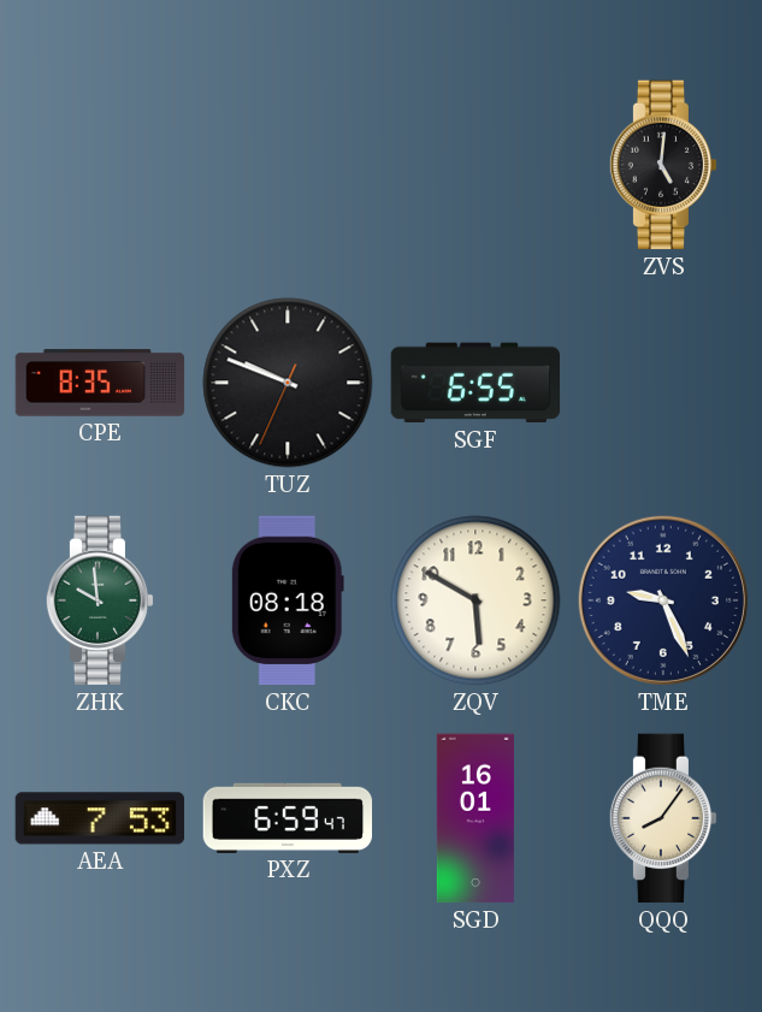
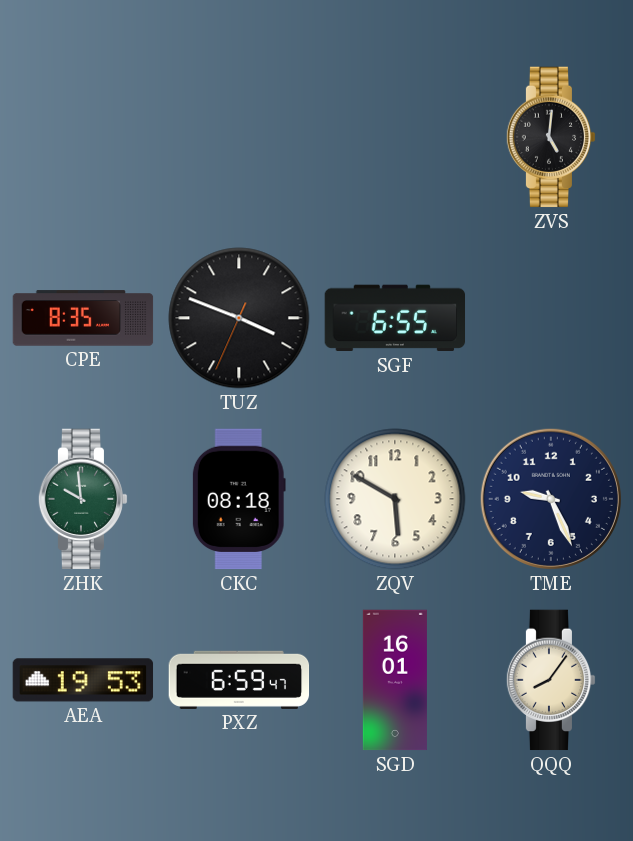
TUZ: 9:48 -> 3:48 (239, 318)
AEA: 7:53 -> 19:53 (83, 680)
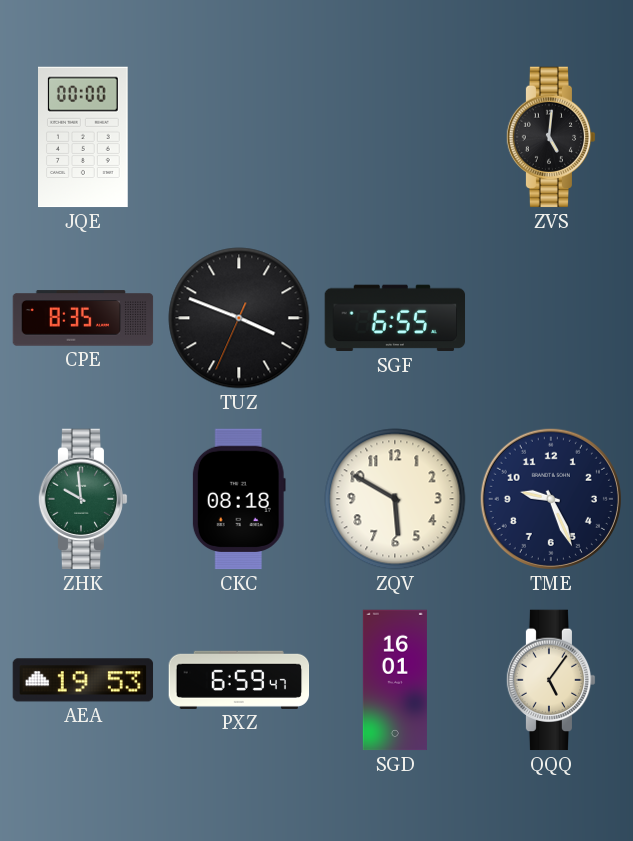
JQE: none -> 00:00 (84, 137)
QQQ: 8:06 -> 5:06 (551, 680)
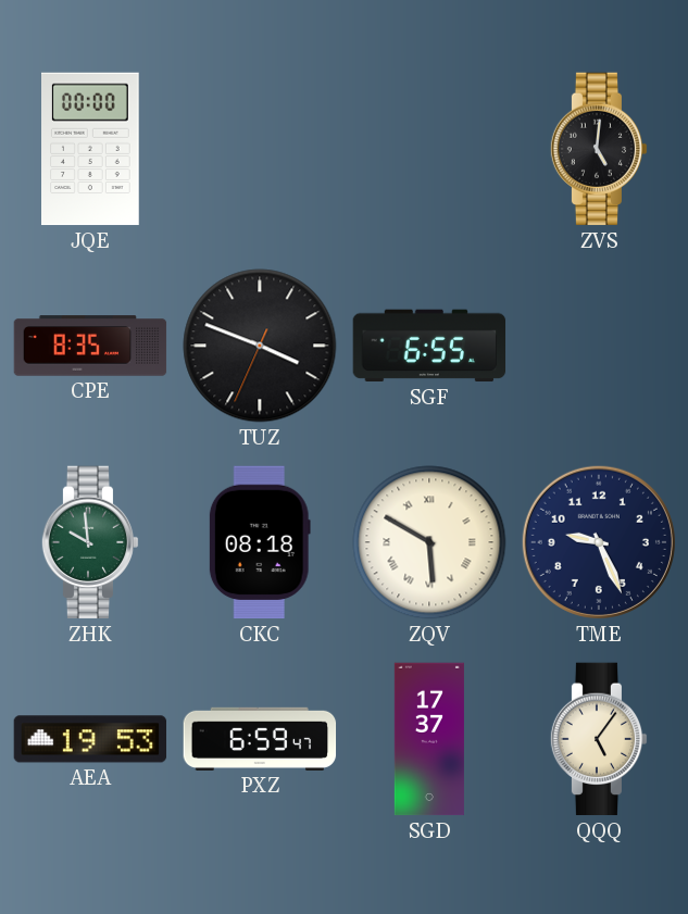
ZQV numerals: Arabic -> Roman (429, 542)
SGD: 16:01 -> 17:37 (429, 739)
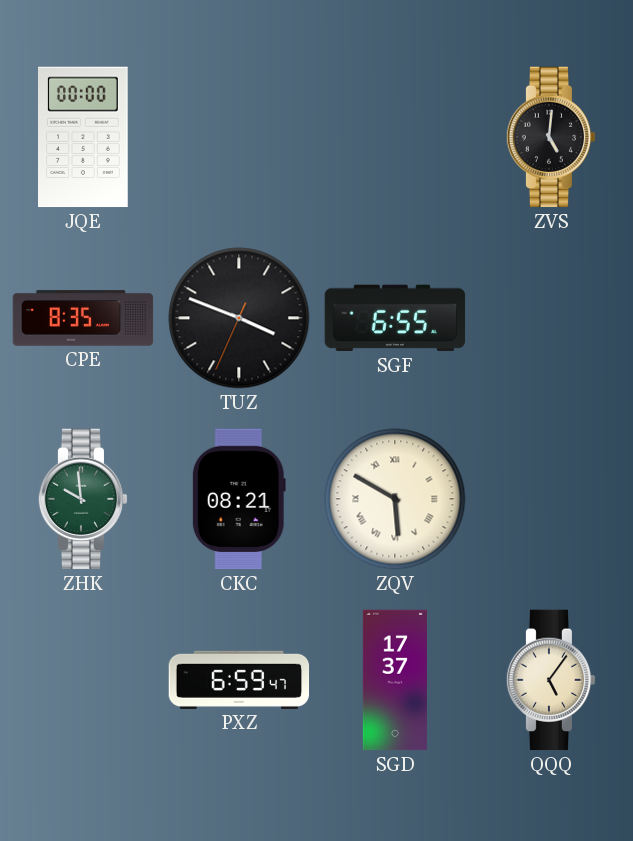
CKC: 08:18 -> 08:21 (239, 499)
TME: 9:26 -> none (599, 542)
AEA: 19:53 -> none (90, 739)
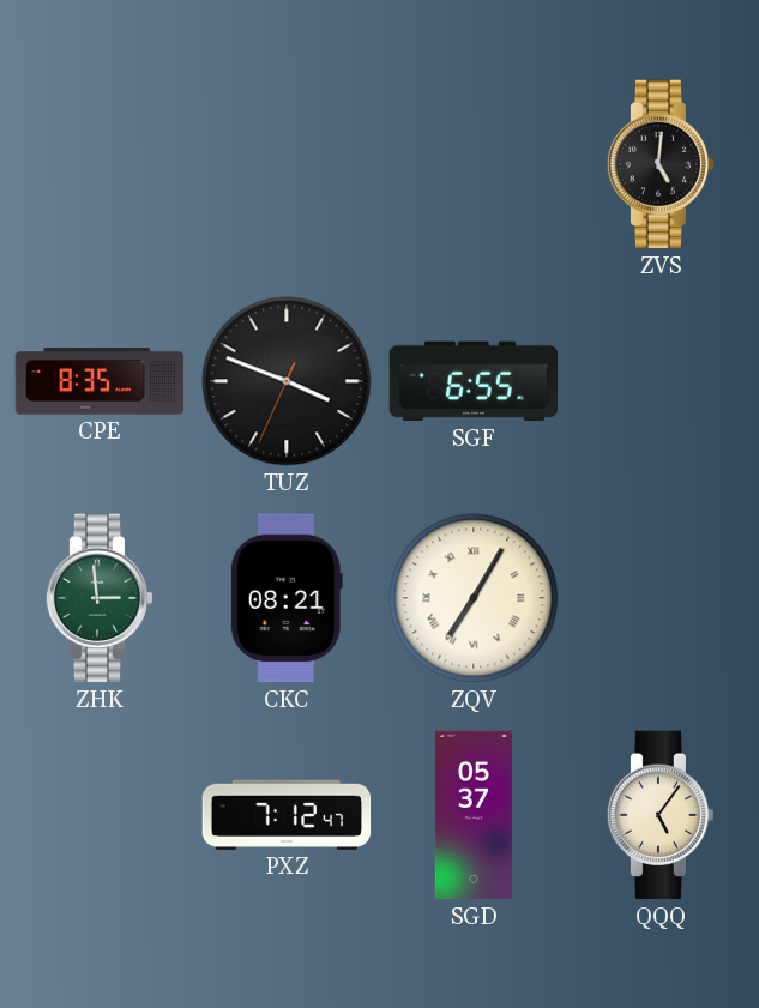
JQE: 00:00 -> none (84, 137)
ZHK: 9:59 -> 2:59 (100, 598)
ZQV: 5:50 -> 7:05 (474, 598)
PXZ: 6:59 -> 7:12 (287, 815)
SGD: 17:37 -> 05:37 (474, 815)
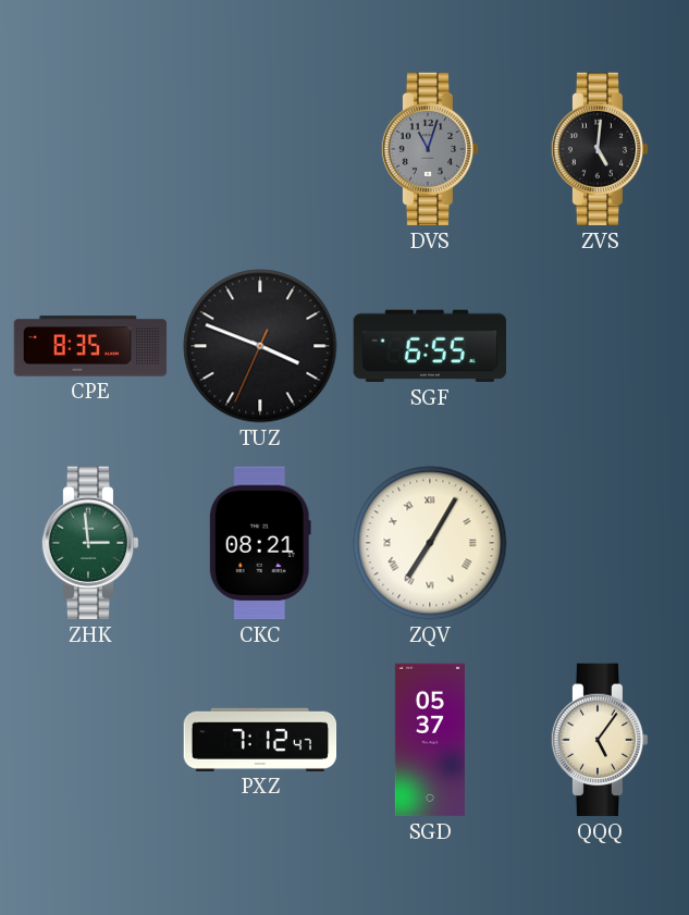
DVS: none -> 11:03 (430, 149)
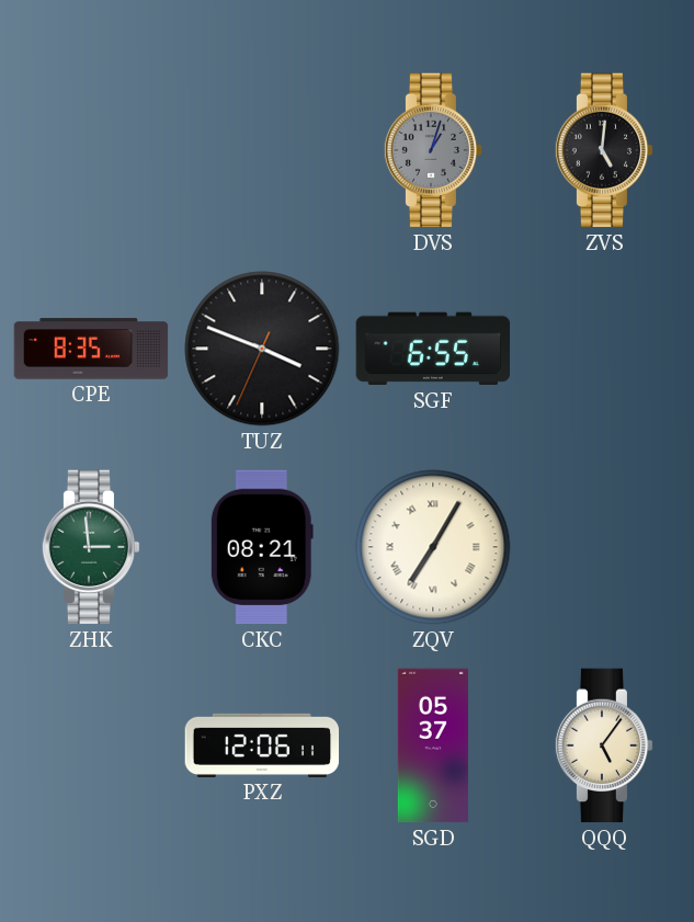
DVS: 11:03 -> 1:03 (433, 150)
PXZ: 7:12 -> 12:06 (262, 745)
